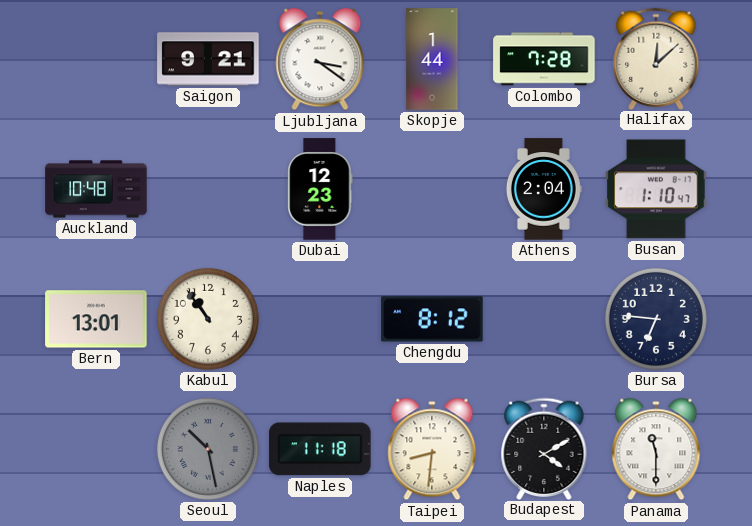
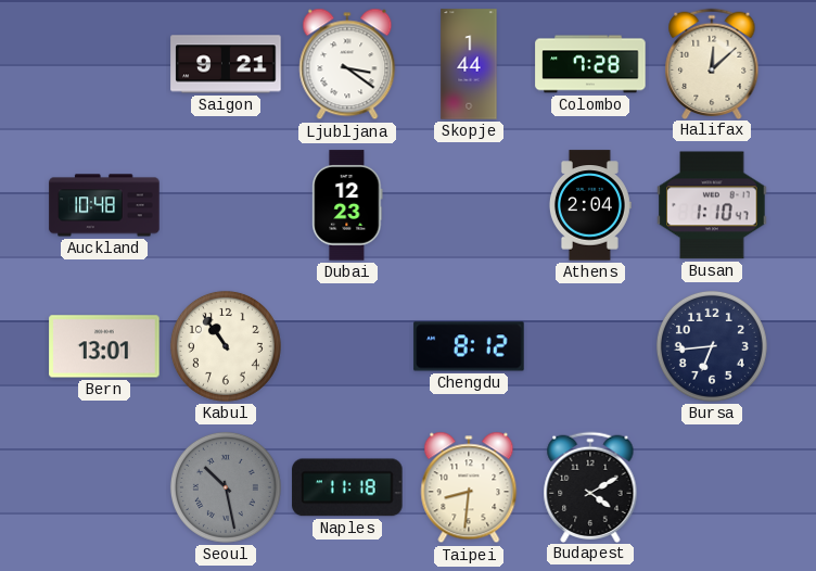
Bursa: 6:46 -> 6:44 (712, 346)
Panama: 11:30 -> none (656, 449)
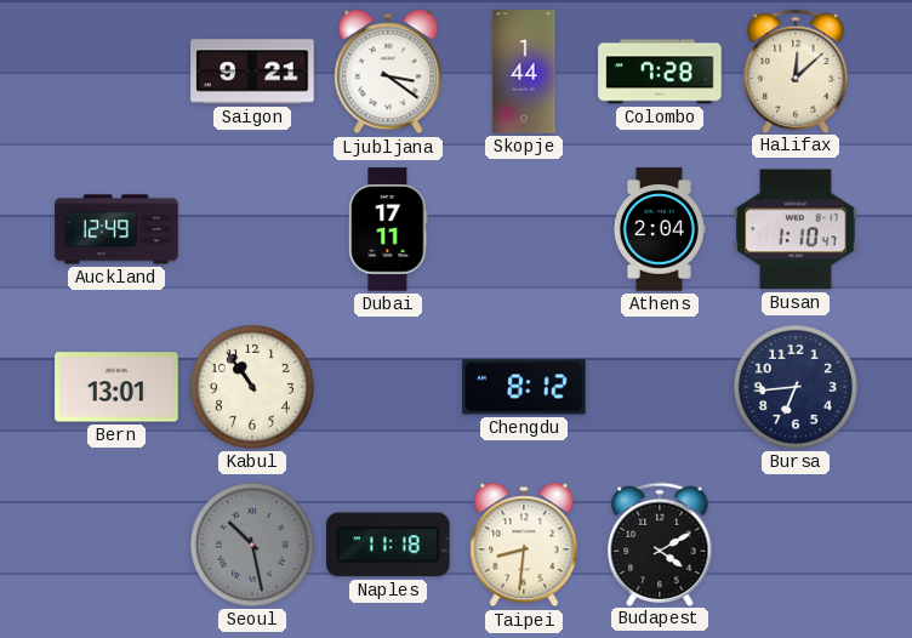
Auckland: 10:48 -> 12:49 (116, 229)
Dubai: 12:23 -> 17:11 (388, 229)
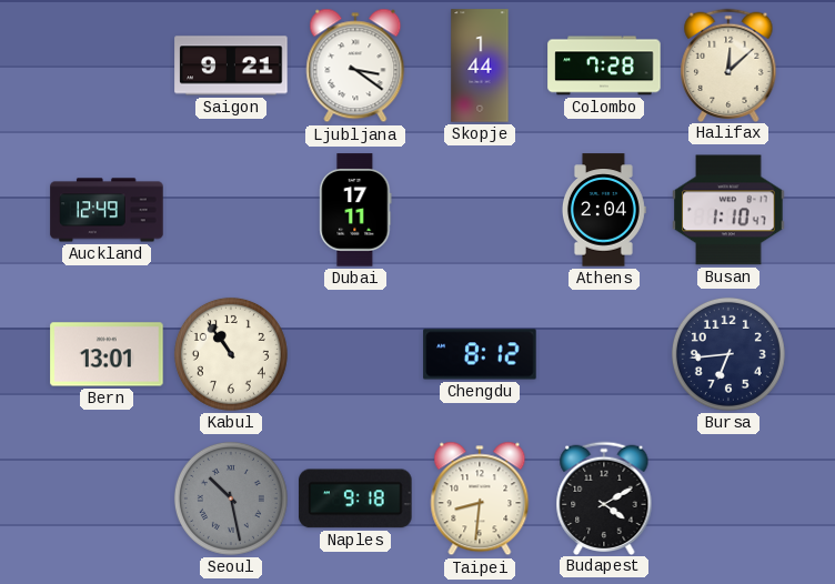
Naples: 11:18 -> 9:18 (355, 499)
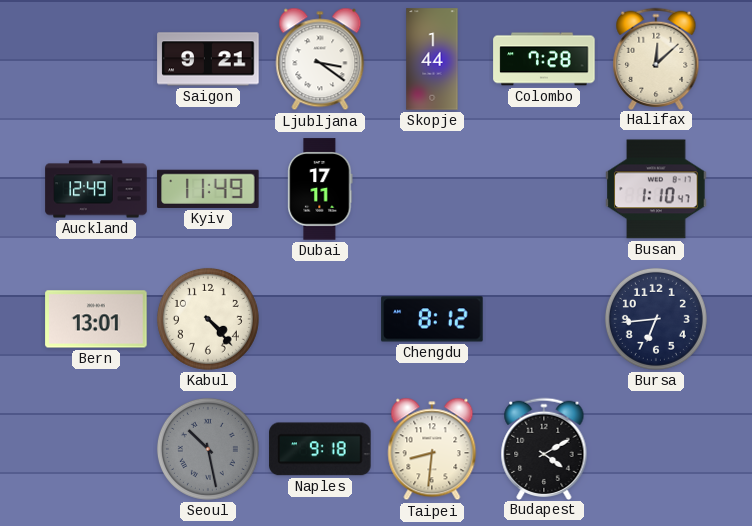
Kyiv: none -> 11:49 (208, 189)
Athens: 2:04 -> none (603, 210)
Kabul: 10:54 -> 4:23 (208, 319)
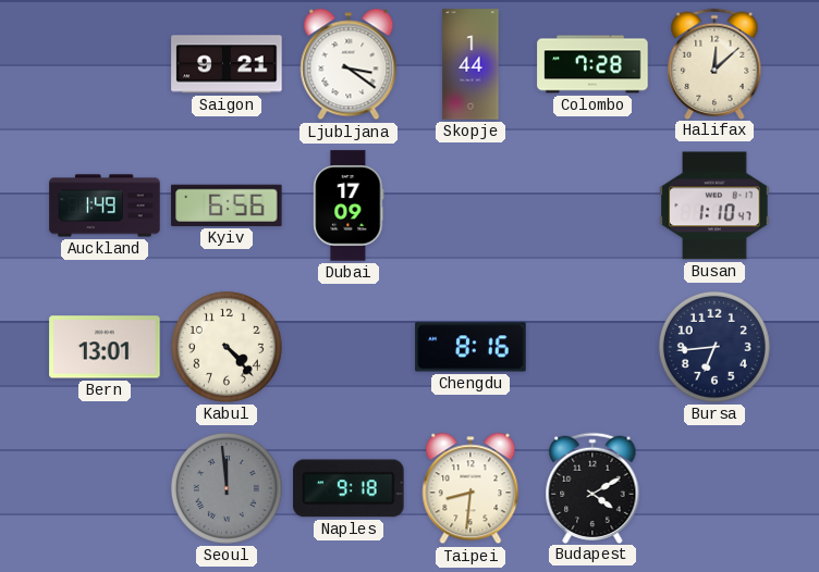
Auckland: 12:49 -> 1:49 (105, 206)
Kyiv: 11:49 -> 6:56 (227, 206)
Dubai: 17:11 -> 17:09 (349, 206)
Chengdu: 8:12 -> 8:16 (470, 347)
Seoul: 10:28 -> 11:59 (227, 488)
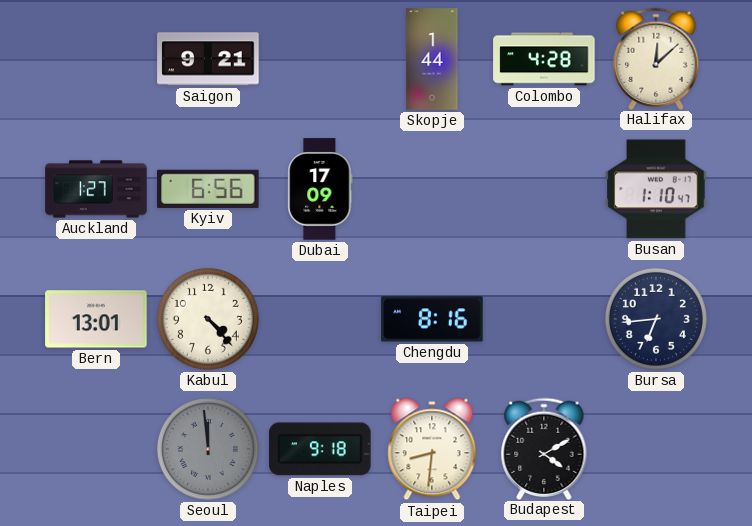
Ljubljana: 3:21 -> none (349, 64)
Colombo: 7:28 -> 4:28 (544, 59)
Auckland: 1:49 -> 1:27 (96, 189)
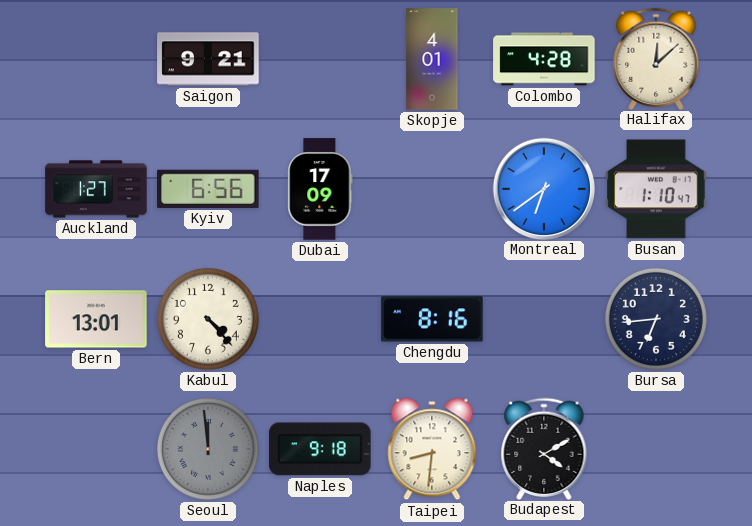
Skopje: 1:44 -> 4:01 (432, 59)
Montreal: none -> 6:39 (543, 188)
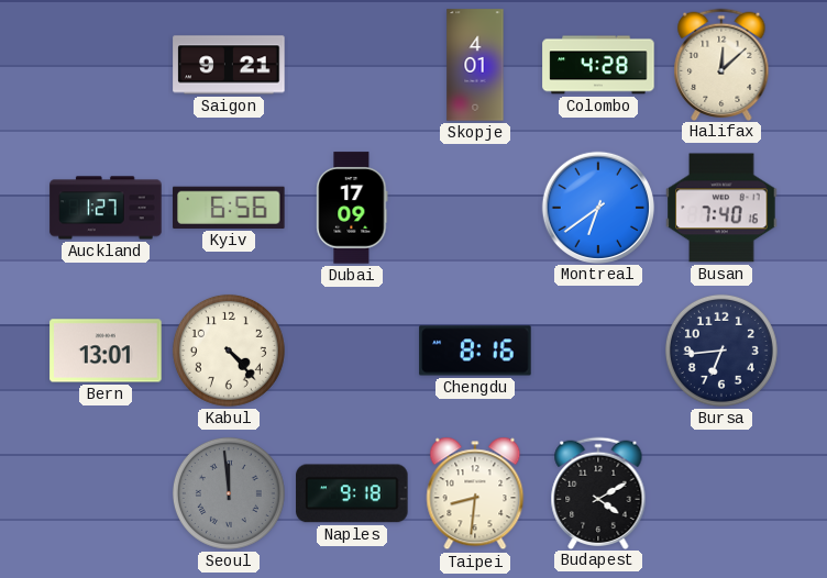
Busan: 1:10 -> 7:40 (721, 208)
